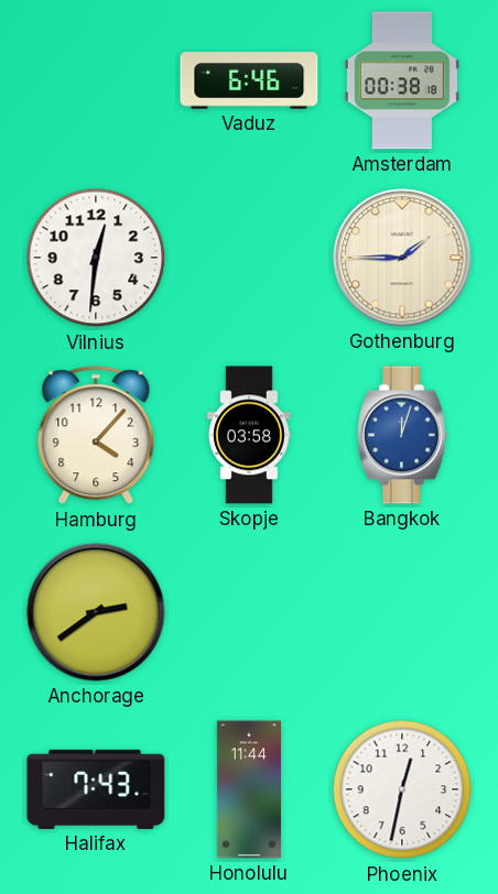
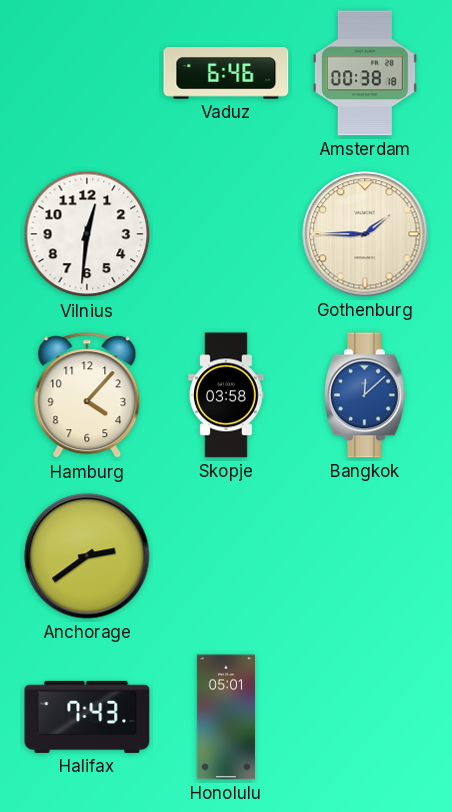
Bangkok: 12:03 -> 12:08 (365, 395)
Honolulu: 11:44 -> 05:01 (226, 717)
Phoenix: 12:32 -> none (402, 789)
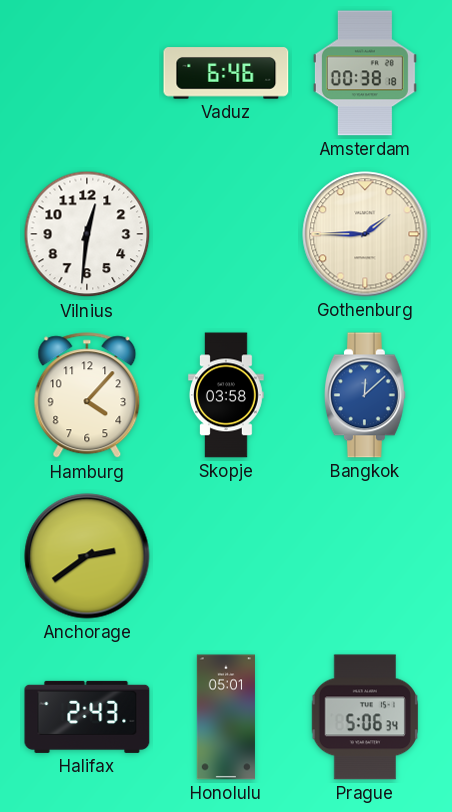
Halifax: 7:43 -> 2:43 (87, 717)
Prague: none -> 5:06 (364, 717)
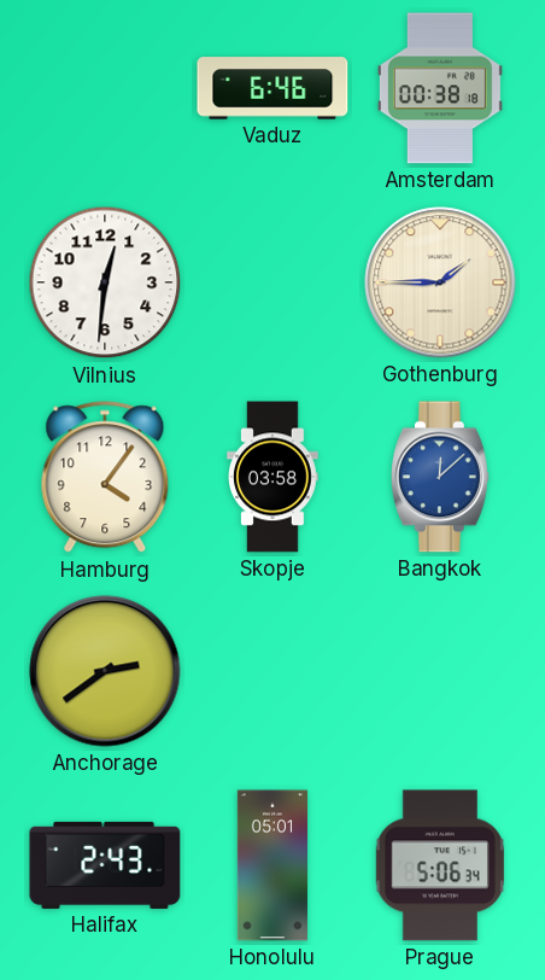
Hamburg: 4:07 -> 4:06 (105, 478)
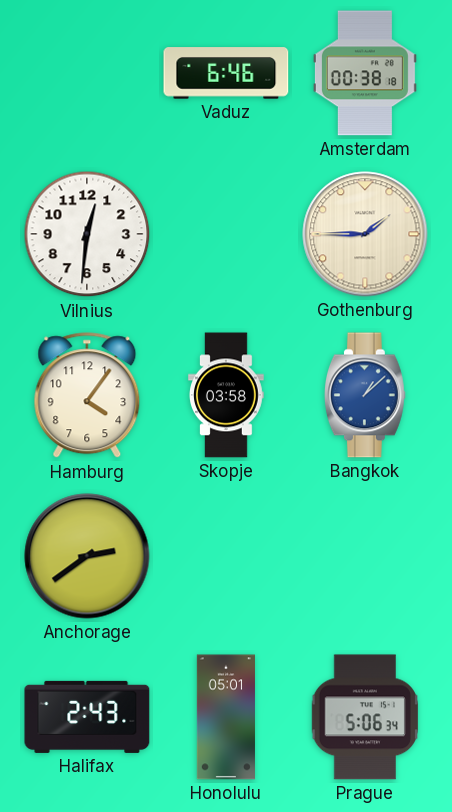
Bangkok: 12:08 -> 1:08 (365, 395)
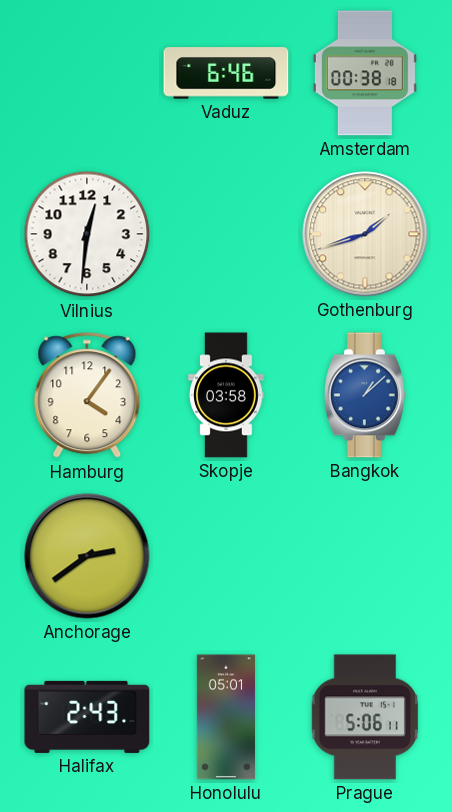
Gothenburg: 1:45 -> 1:42 (365, 234)
Prague: 5:06:34 -> 5:06:11 (364, 717)
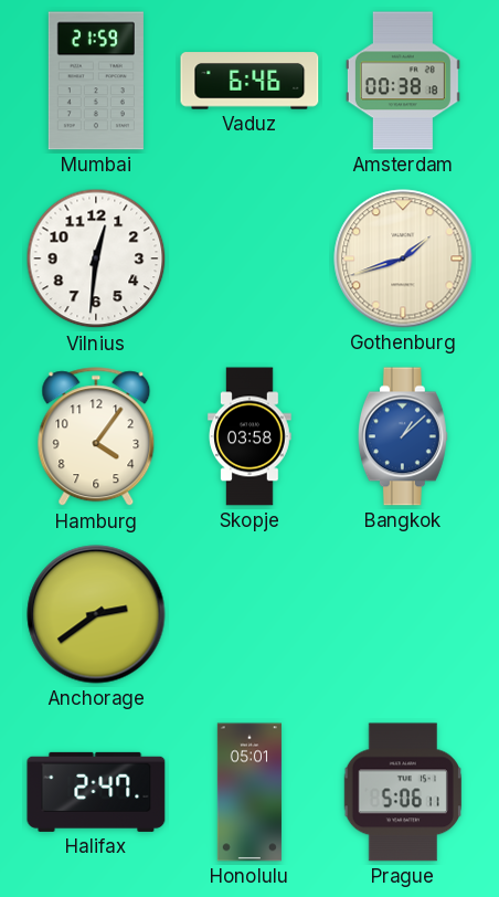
Mumbai: none -> 21:59 (96, 81)
Halifax: 2:43 -> 2:47 (96, 792)
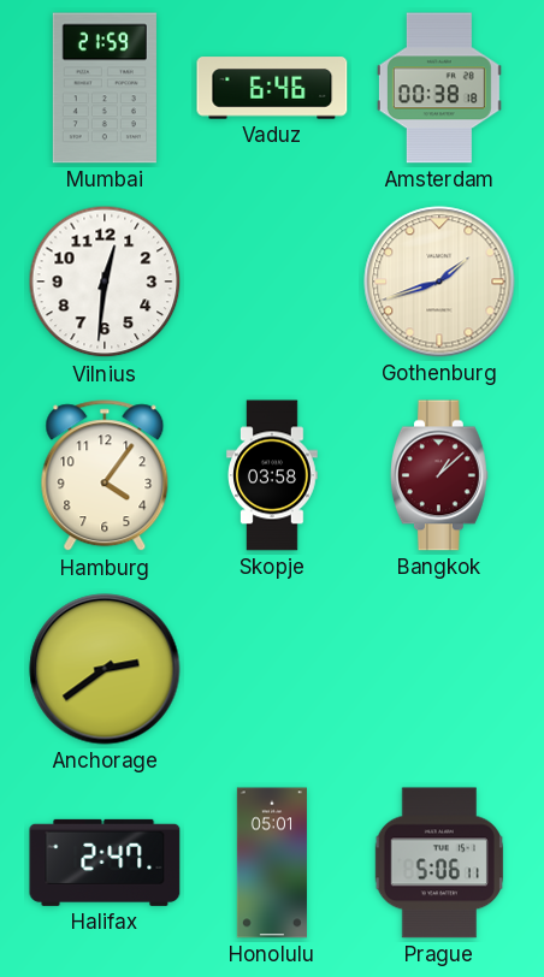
Bangkok dial: blue -> burgundy (439, 475)
